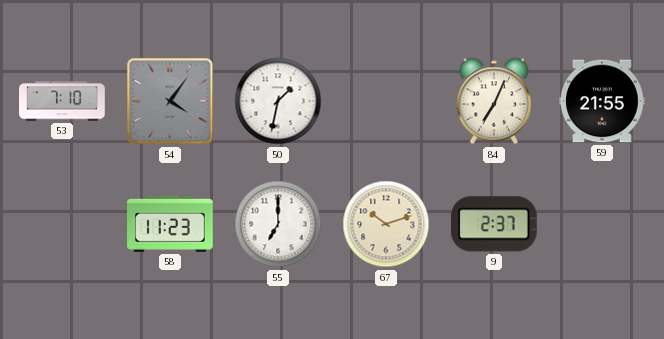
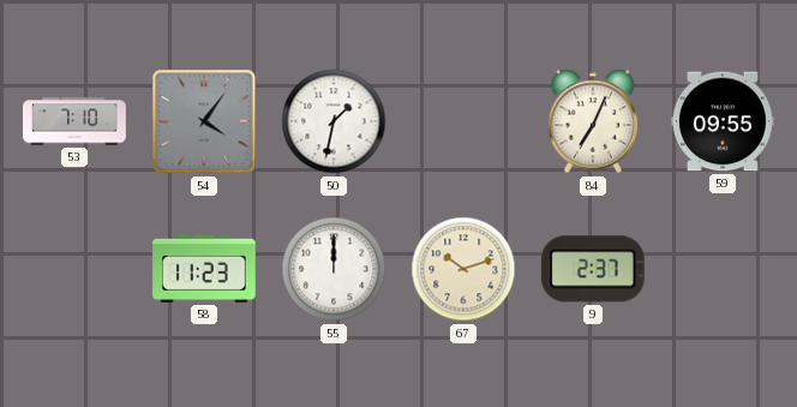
59: 21:55 -> 09:55 (723, 121)
55: 7:00 -> 12:00 (334, 269)
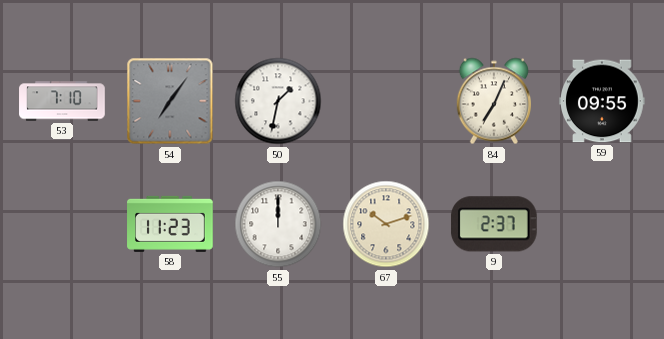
54: 4:06 -> 7:06 (170, 101)
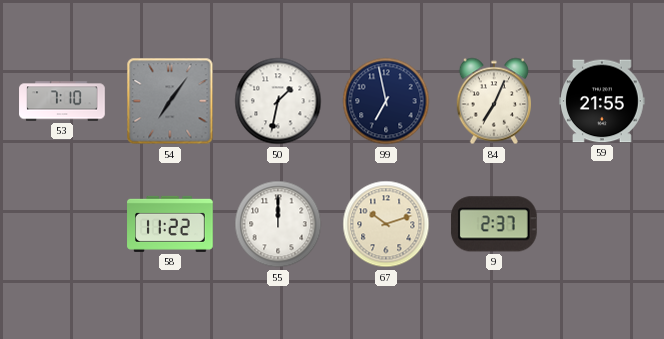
99: none -> 6:58 (386, 101)
59: 09:55 -> 21:55 (602, 101)
58: 11:23 -> 11:22 (170, 224)
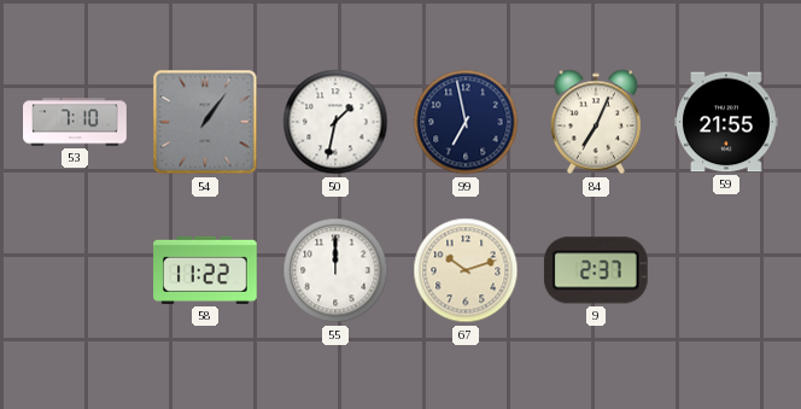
54: 7:06 -> 1:06 (205, 122)
